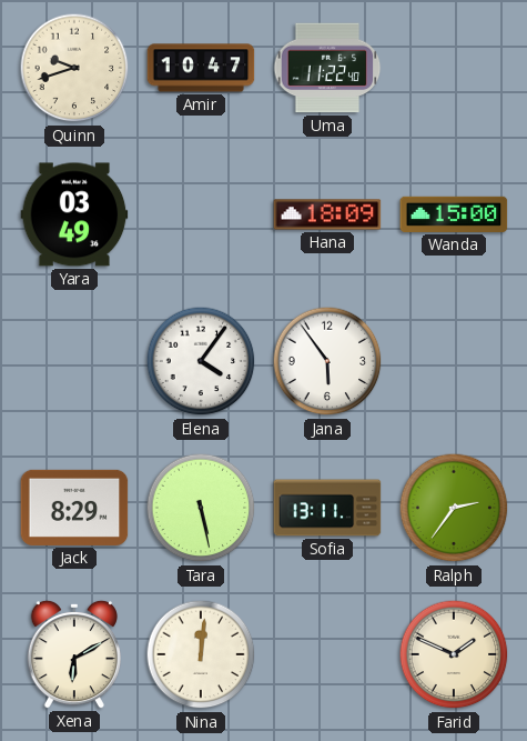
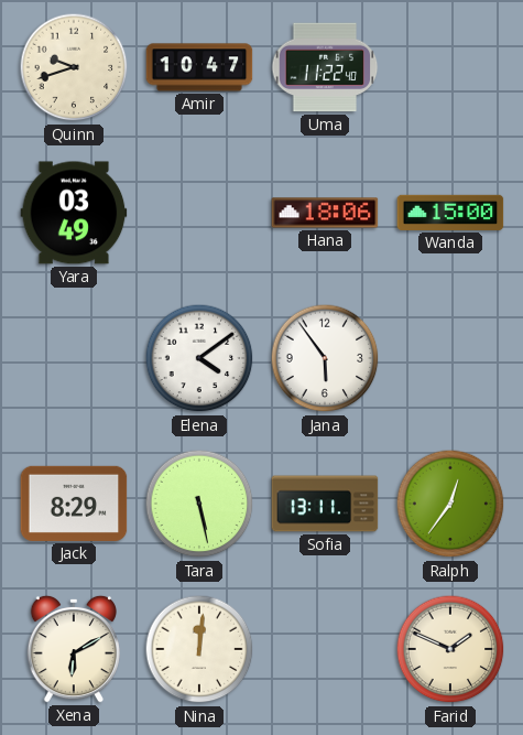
Hana: 18:09 -> 18:06 (325, 213)
Elena: 4:06 -> 4:09 (199, 358)
Ralph: 2:36 -> 12:36 (450, 504)
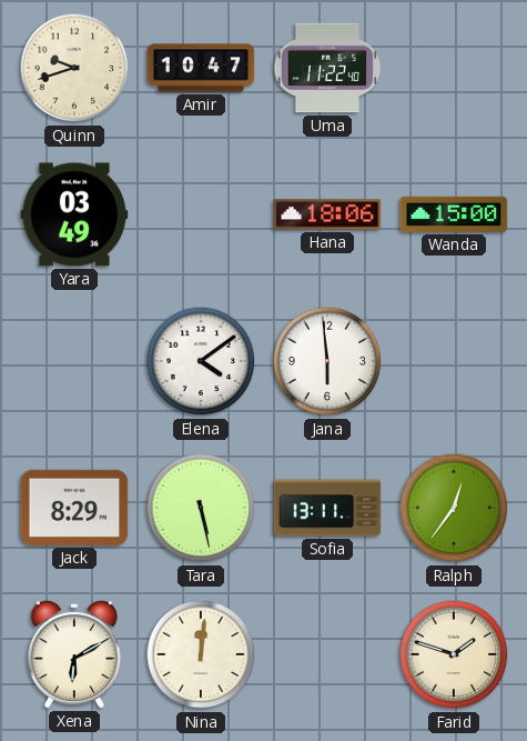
Jana: 5:54 -> 5:59 (327, 361)
Farid: 1:49 -> 1:48 (454, 654)
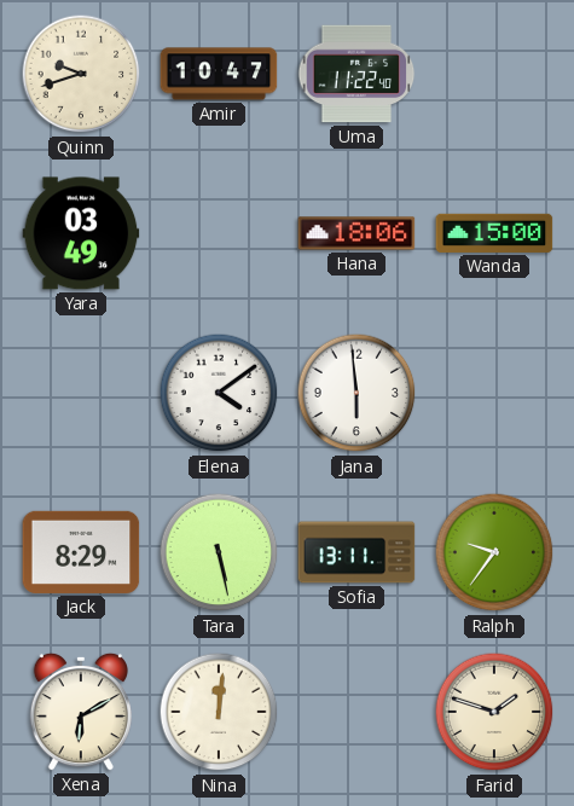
Ralph: 12:36 -> 9:36 (494, 552)
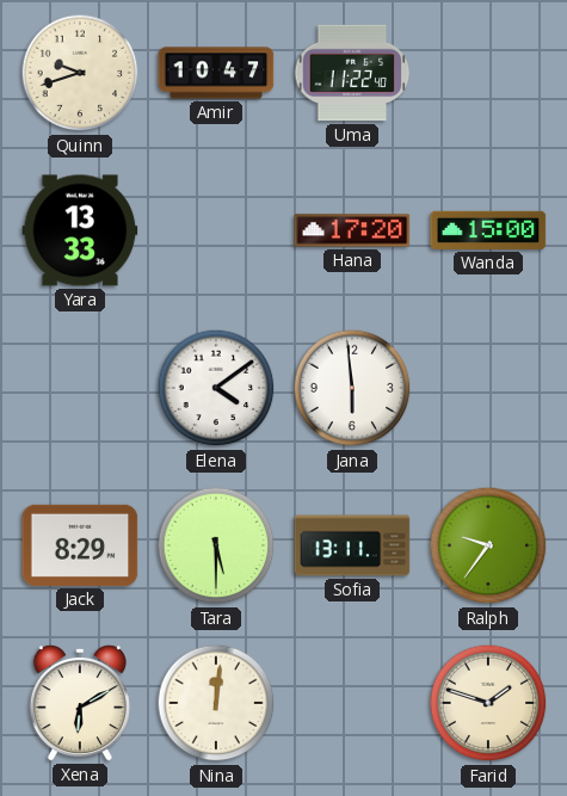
Yara: 03:49 -> 13:33 (80, 230)
Hana: 18:06 -> 17:20 (352, 230)
Tara: 5:28 -> 5:30 (216, 545)
